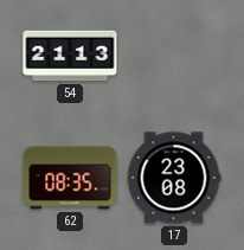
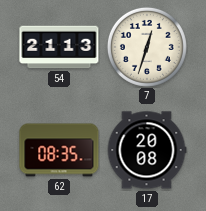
7: none -> 12:33 (147, 47)
17: 23:08 -> 20:08 (147, 150)
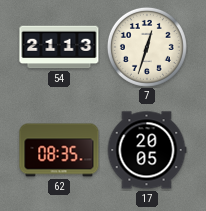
17: 20:08 -> 20:05 (147, 150)
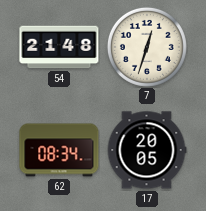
54: 21:13 -> 21:48 (59, 47)
62: 08:35 -> 08:34 (59, 150)
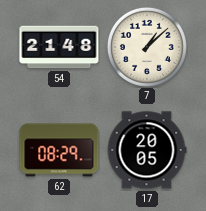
7: 12:33 -> 1:08 (147, 47)
62: 08:34 -> 08:29 (59, 150)
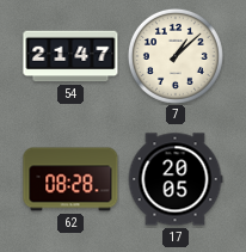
54: 21:48 -> 21:47 (70, 56)
62: 08:29 -> 08:28 (70, 179)
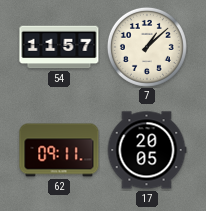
54: 21:47 -> 11:57 (59, 47)
62: 08:28 -> 09:11 (59, 150)
